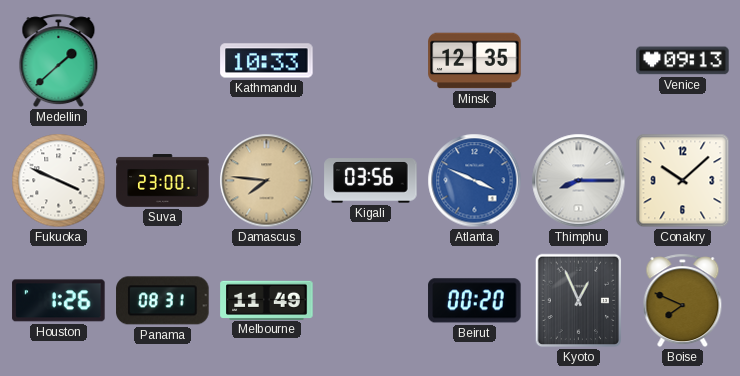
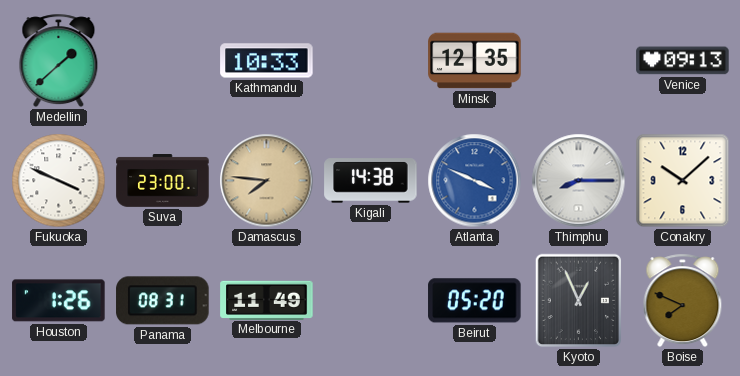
Kigali: 03:56 -> 14:38 (371, 181)
Beirut: 00:20 -> 05:20 (475, 301)
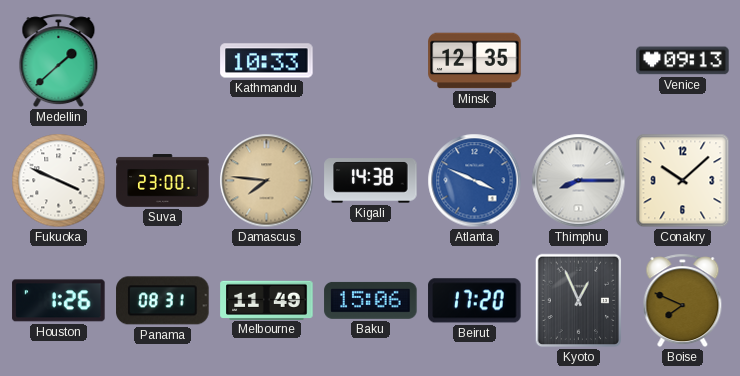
Baku: none -> 15:06 (371, 300)
Beirut: 05:20 -> 17:20 (475, 301)
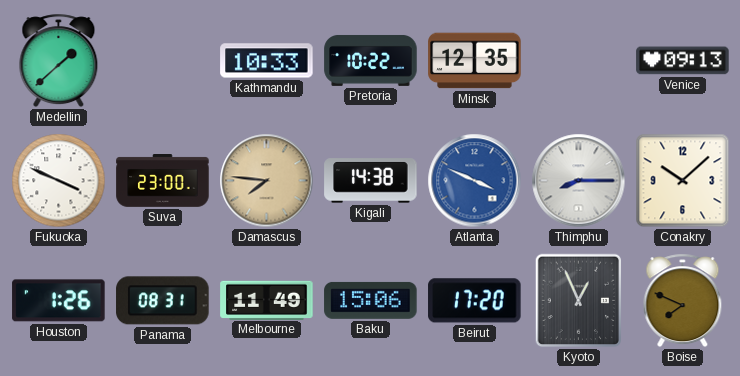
Pretoria: none -> 10:22 (371, 60)
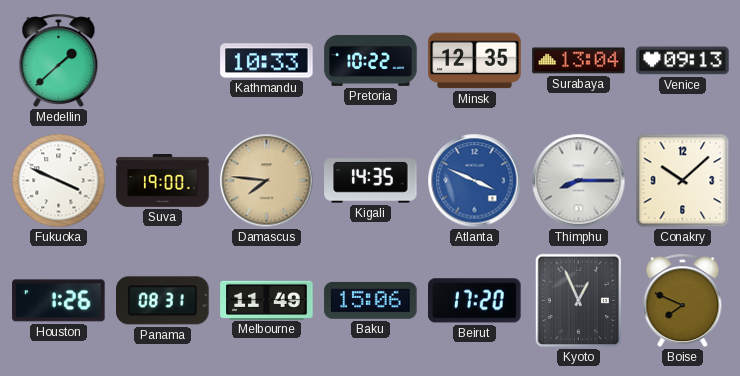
Surabaya: none -> 13:04 (579, 61)
Suva: 23:00 -> 19:00 (163, 181)
Kigali: 14:38 -> 14:35 (371, 181)
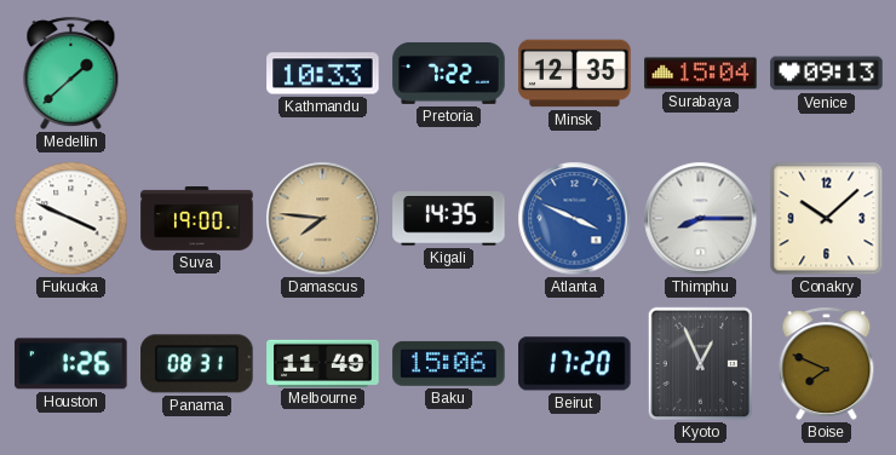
Pretoria: 10:22 -> 7:22 (449, 73)
Surabaya: 13:04 -> 15:04 (701, 74)
